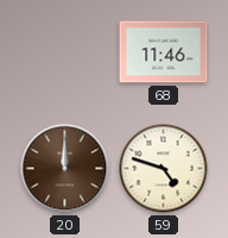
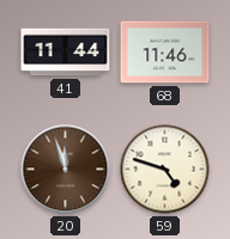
41: none -> 11:44 (66, 53)
20: 12:00 -> 11:57 (66, 170)
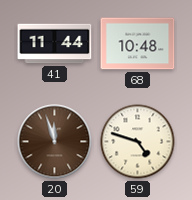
68: 11:46 -> 10:48 (138, 44)
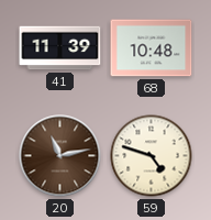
41: 11:44 -> 11:39 (60, 48)
20: 11:57 -> 11:13 (60, 156)
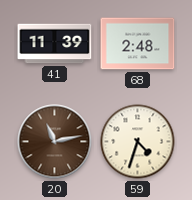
68: 10:48 -> 2:48 (138, 44)
59: 4:48 -> 4:33 (138, 142)
